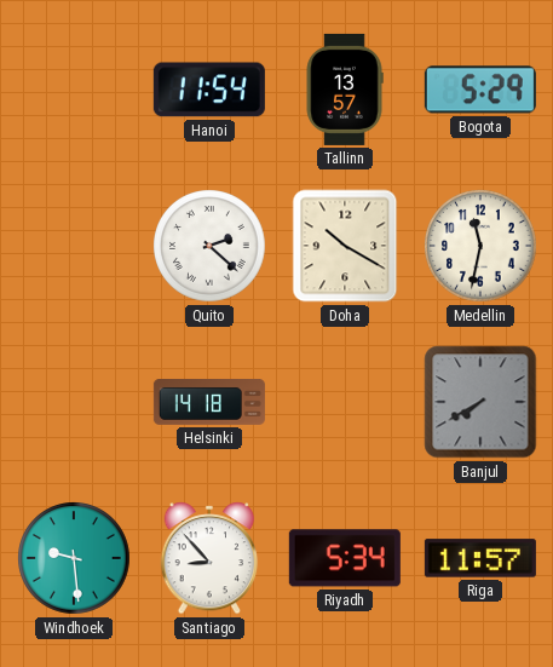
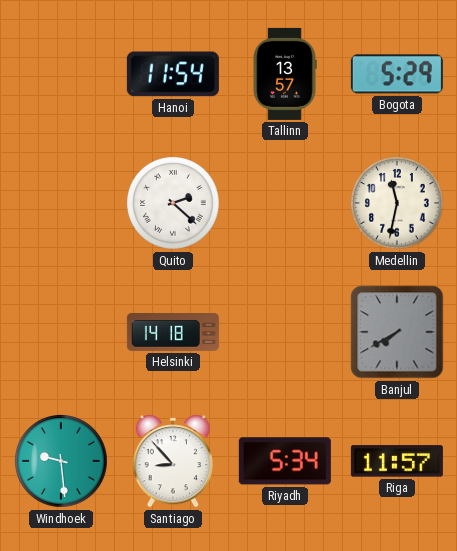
Doha: 10:20 -> none (345, 246)
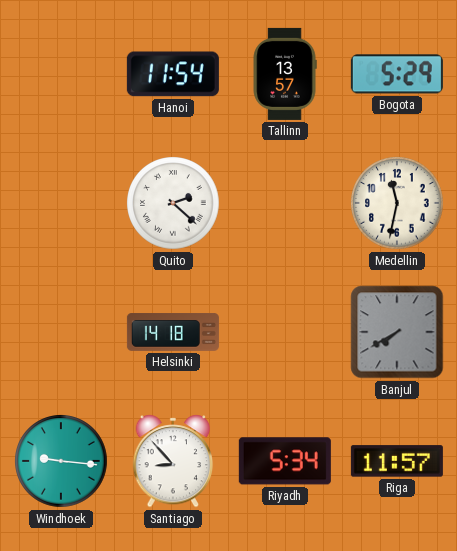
Windhoek: 9:29 -> 9:16 (61, 461)
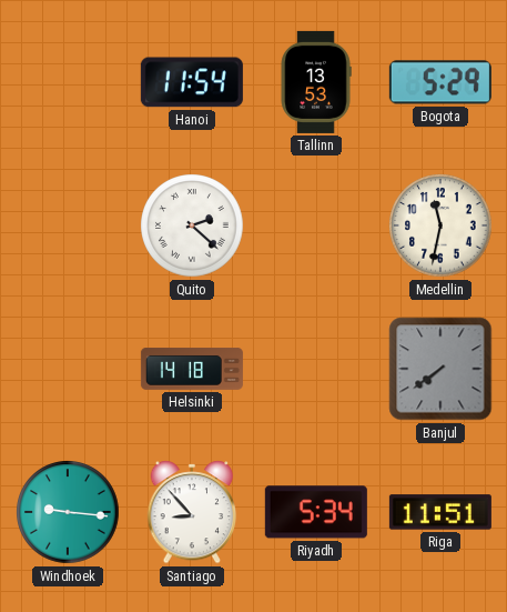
Tallinn: 13:57 -> 13:53 (316, 82)
Banjul: 7:40 -> 7:39 (440, 369)
Riga: 11:57 -> 11:51 (440, 512)
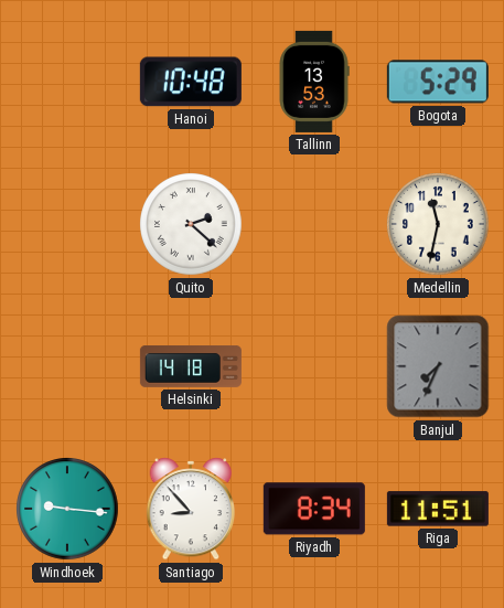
Hanoi: 11:54 -> 10:48 (191, 82)
Banjul: 7:39 -> 7:34 (438, 366)
Riyadh: 5:34 -> 8:34 (314, 509)
